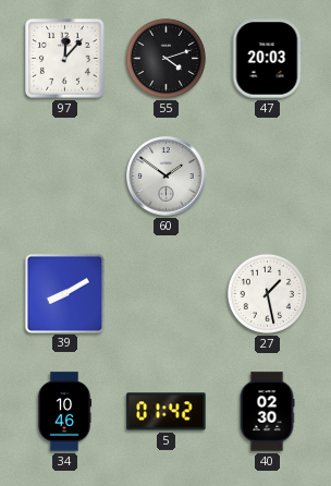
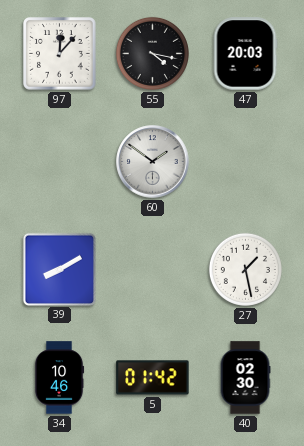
55: 4:12 -> 4:17 (152, 53)
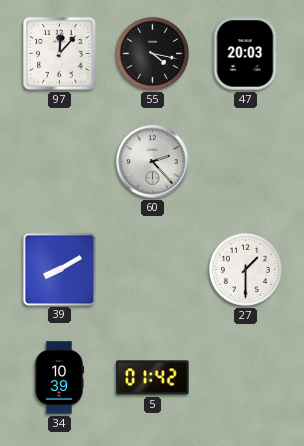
60: 1:51 -> 2:23 (153, 162)
27: 1:28 -> 1:30 (245, 269)
34: 10:46 -> 10:39 (59, 378)
40: 02:30 -> none (245, 378)
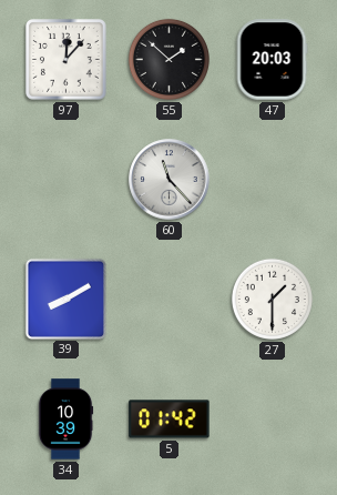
55: 4:17 -> 1:52 (168, 59)
60: 2:23 -> 11:23 (170, 180)
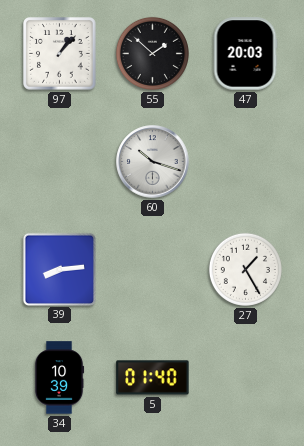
97: 12:07 -> 1:07 (60, 54)
60: 11:23 -> 10:18 (153, 162)
39: 8:10 -> 8:14 (59, 269)
27: 1:30 -> 1:25 (245, 269)
5: 01:42 -> 01:40 (153, 378)
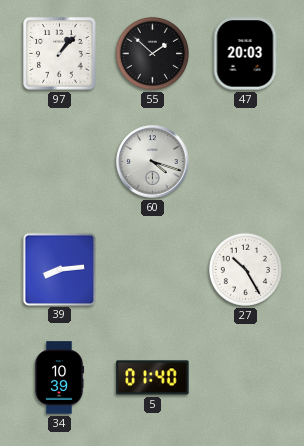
60: 10:18 -> 4:18 (153, 162)
27: 1:25 -> 10:25 (245, 269)
